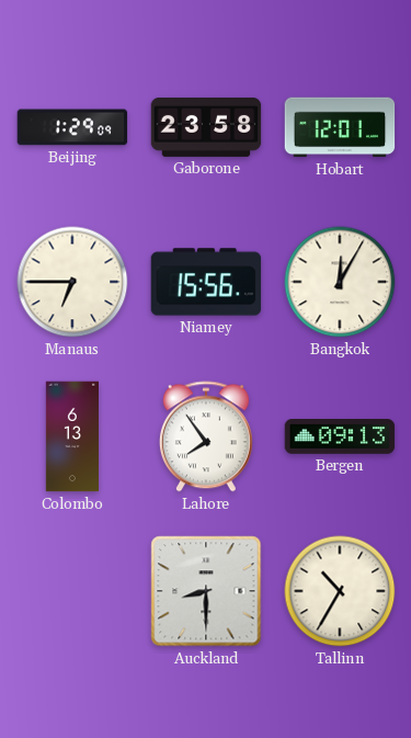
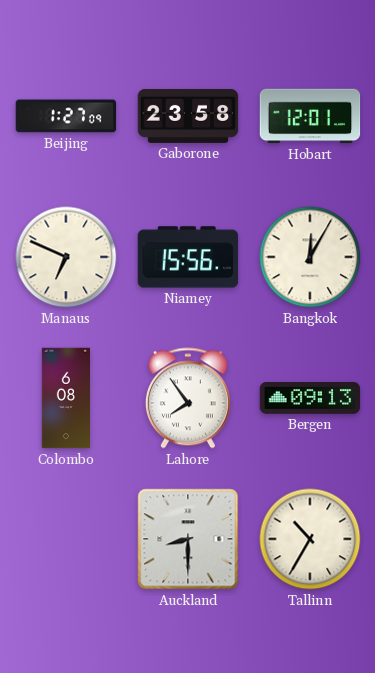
Beijing: 1:29 -> 1:27 (66, 116)
Manaus: 6:45 -> 6:49 (66, 257)
Colombo: 6:13 -> 6:08 (65, 398)
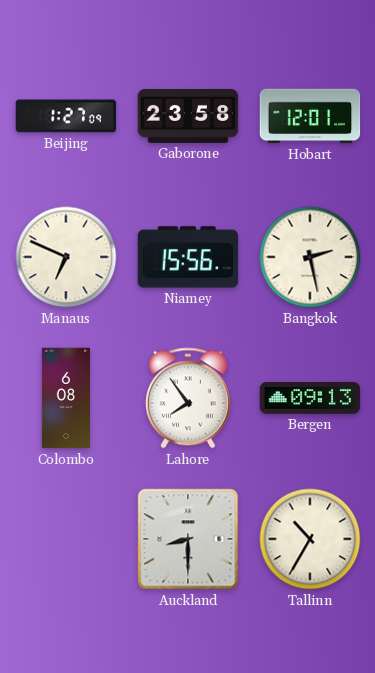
Bangkok: 12:05 -> 2:28 (310, 257)
